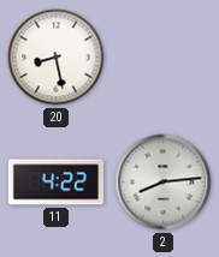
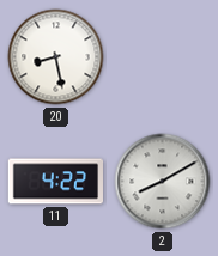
2: 8:14 -> 8:10 (163, 182)
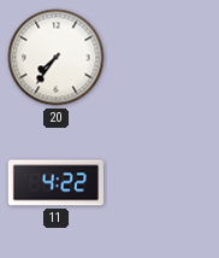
20: 8:28 -> 7:36 (57, 58)
2: 8:10 -> none (163, 182)
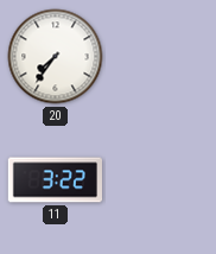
11: 4:22 -> 3:22 (55, 180)
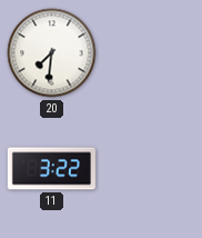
20: 7:36 -> 7:31 (52, 53)
